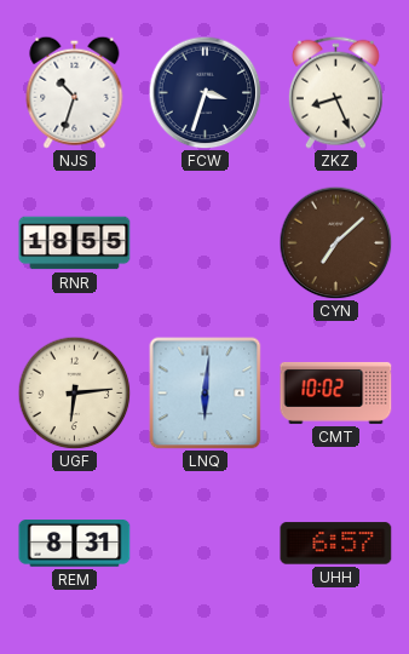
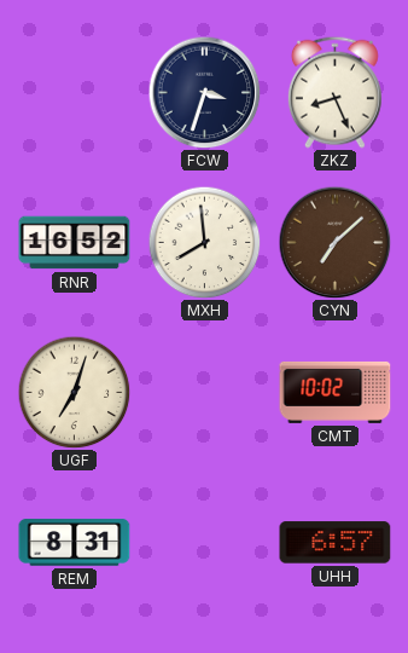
NJS: 10:33 -> none (75, 92)
RNR: 18:55 -> 16:52 (75, 243)
MXH: none -> 7:59 (204, 242)
UGF: 6:14 -> 7:03 (74, 392)
LNQ: 6:01 -> none (204, 392)
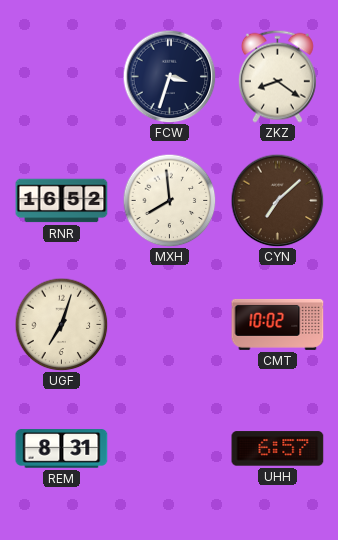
ZKZ: 8:26 -> 8:21 (277, 76)
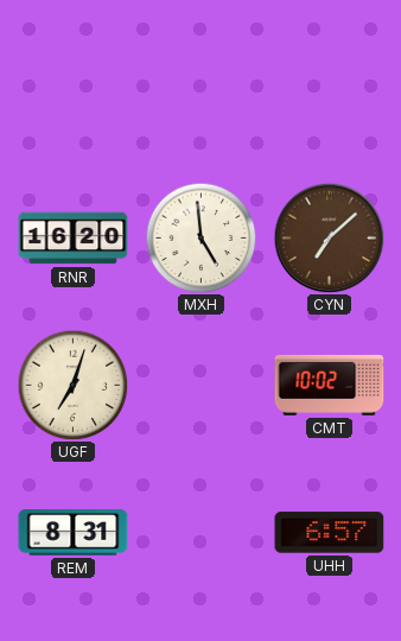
FCW: 3:33 -> none (169, 76)
ZKZ: 8:21 -> none (277, 76)
RNR: 16:52 -> 16:20 (74, 239)
MXH: 7:59 -> 4:59 (200, 237)
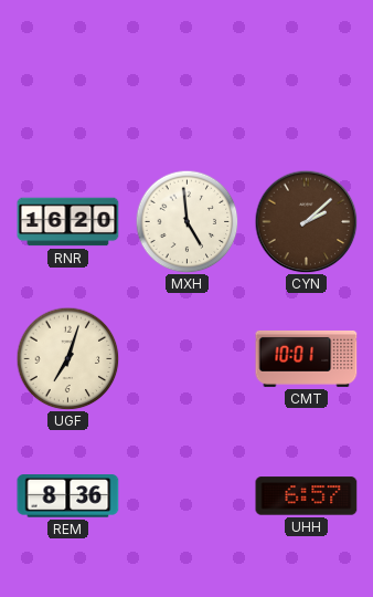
CYN: 7:08 -> 2:08 (306, 221)
CMT: 10:02 -> 10:01 (307, 358)
REM: 8:31 -> 8:36 (68, 496)
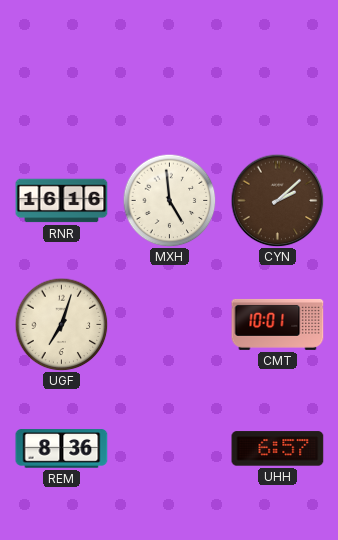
RNR: 16:20 -> 16:16 (62, 201)
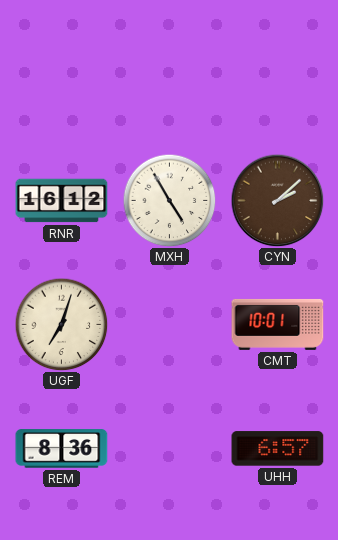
RNR: 16:16 -> 16:12 (62, 201)
MXH: 4:59 -> 4:55 (169, 200)
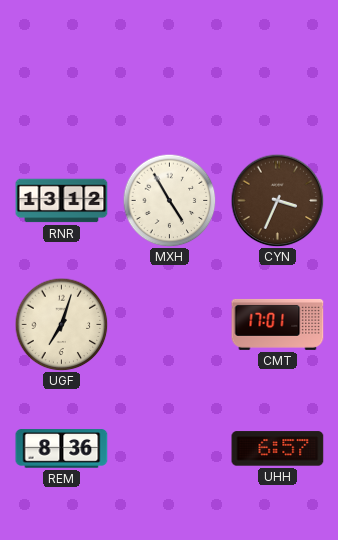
RNR: 16:12 -> 13:12 (62, 201)
CYN: 2:08 -> 3:34 (277, 200)
CMT: 10:01 -> 17:01 (278, 324)
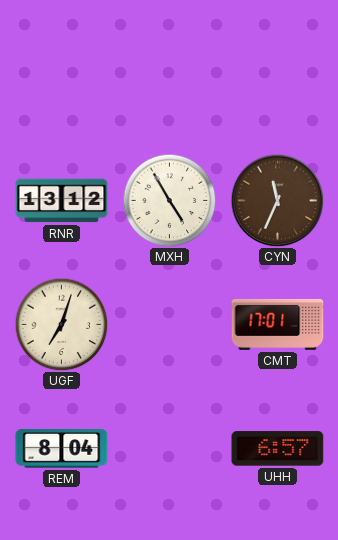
CYN: 3:34 -> 11:34 (277, 200)
REM: 8:36 -> 8:04 (62, 449)
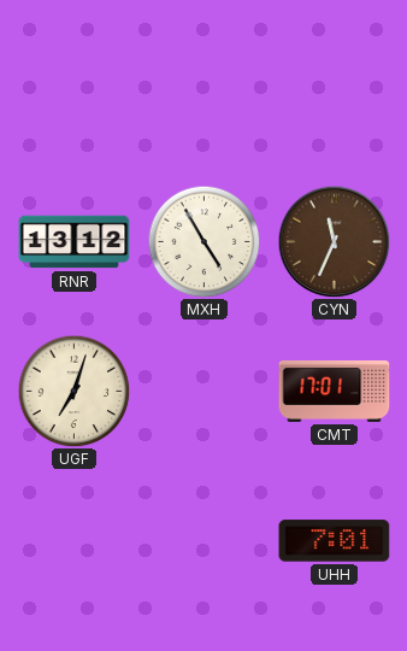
REM: 8:04 -> none (62, 449)
UHH: 6:57 -> 7:01 (335, 541)
